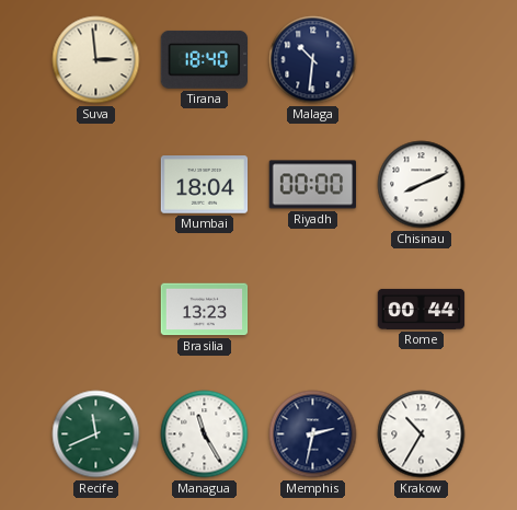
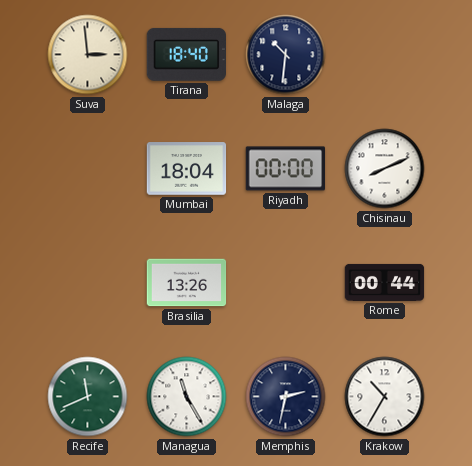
Brasilia: 13:23 -> 13:26 (187, 283)
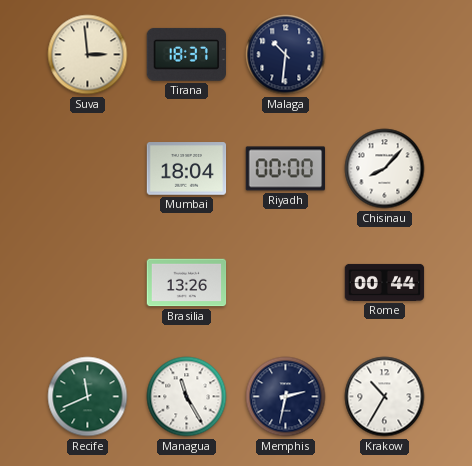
Tirana: 18:40 -> 18:37 (186, 54)
Chisinau: 8:11 -> 8:07 (385, 169)
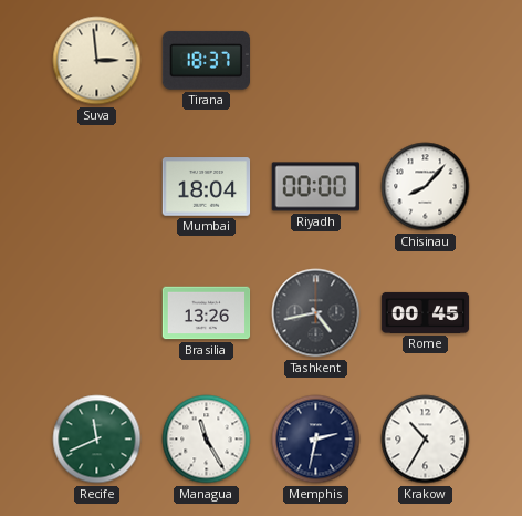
Malaga: 10:31 -> none (286, 55)
Tashkent: none -> 4:43 (316, 313)
Rome: 00:44 -> 00:45 (426, 312)
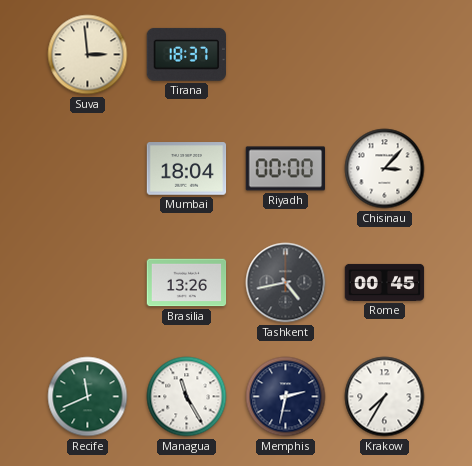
Chisinau: 8:07 -> 3:07 (385, 169)
Krakow: 10:35 -> 7:35 (385, 397)
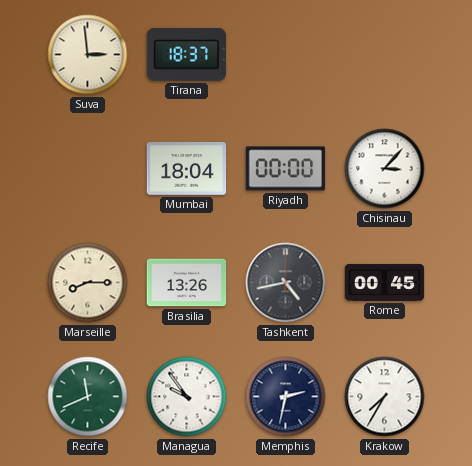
Marseille: none -> 8:15 (88, 283)
Managua: 11:25 -> 9:54 (187, 397)
